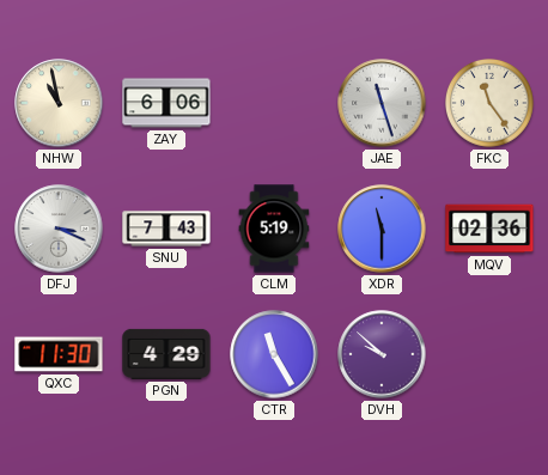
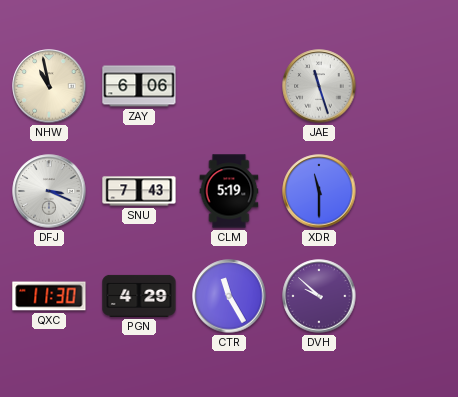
FKC: 11:24 -> none (491, 104)
MQV: 02:36 -> none (489, 229)
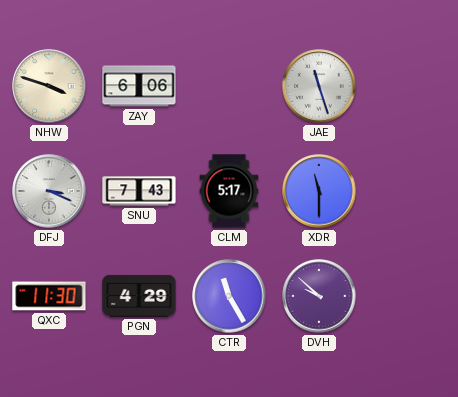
NHW: 10:58 -> 3:48 (49, 86)
CLM: 5:19 -> 5:17 (229, 191)
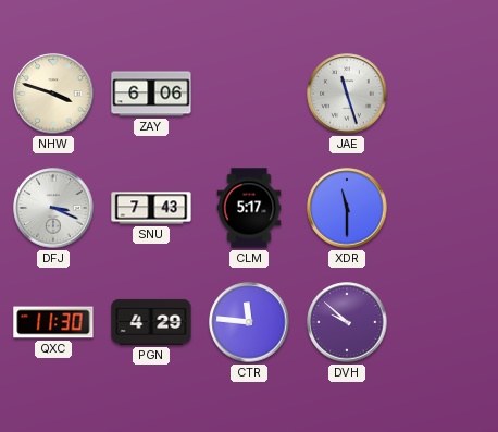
CTR: 11:25 -> 11:46 (249, 322)
